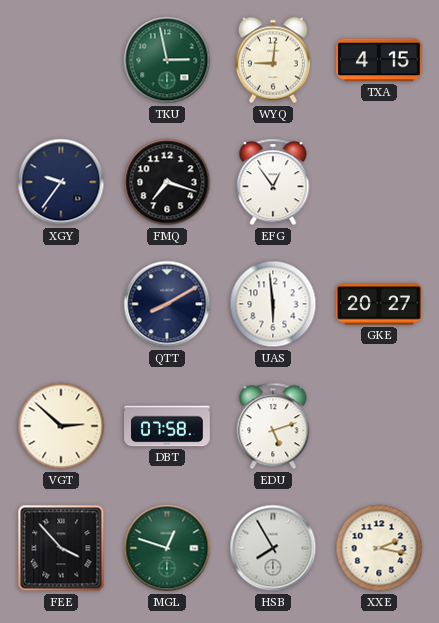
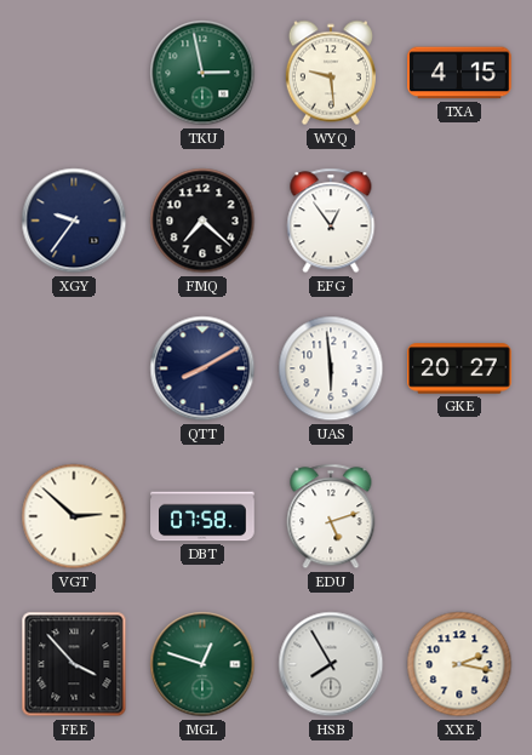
WYQ: 9:01 -> 9:29 (331, 73)
FMQ: 7:18 -> 7:22 (202, 221)
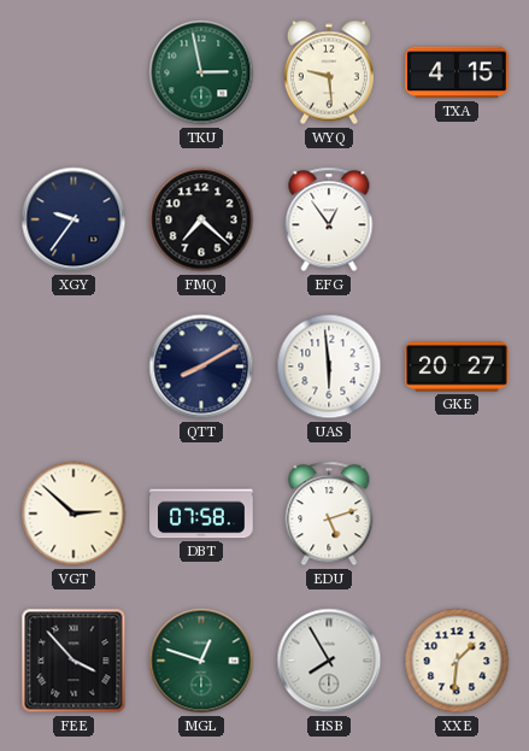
XXE: 2:17 -> 1:31 (457, 661)
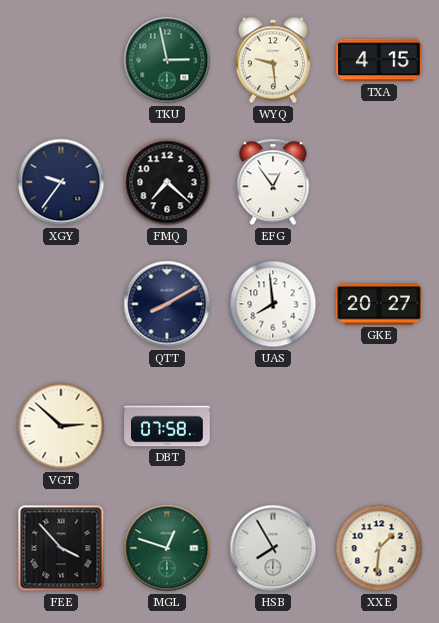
UAS: 5:59 -> 7:59 (273, 304)
EDU: 5:12 -> none (329, 514)
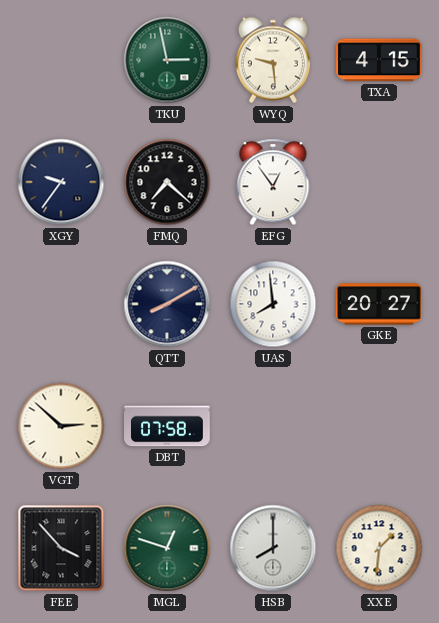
HSB: 7:55 -> 8:00 (273, 548)
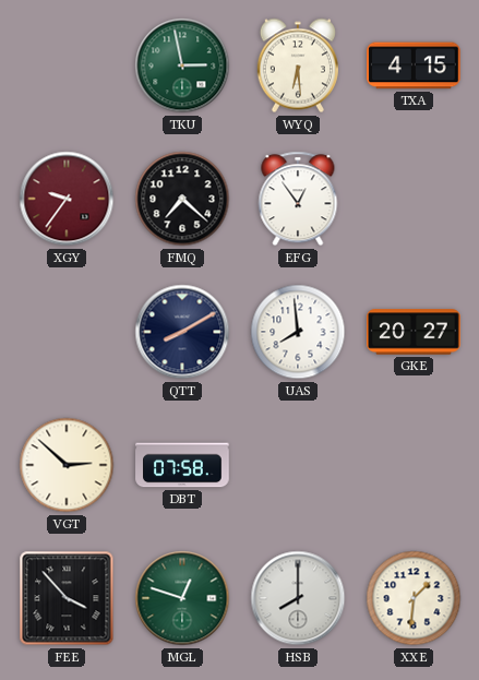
WYQ: 9:29 -> 6:29 (298, 65)
XGY dial: navy -> burgundy (67, 199)
